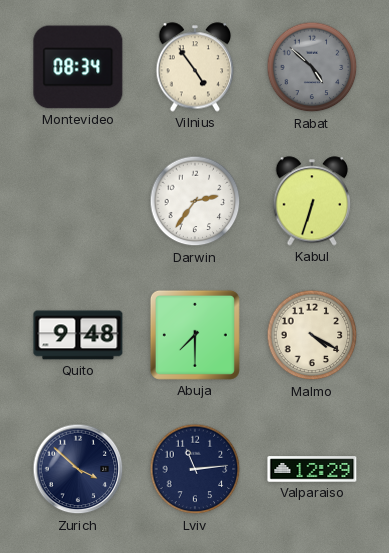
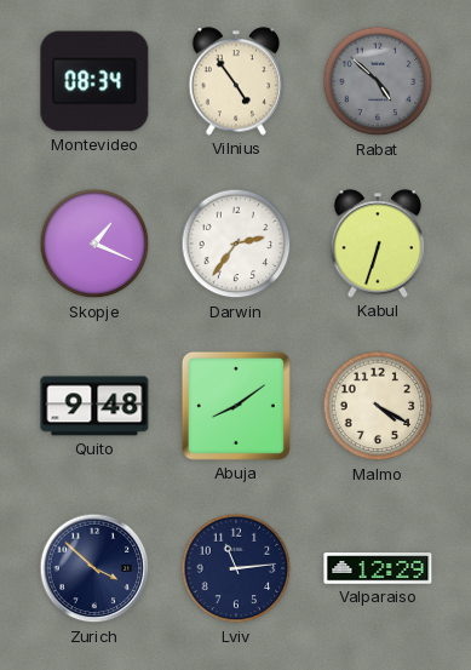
Skopje: none -> 1:19 (94, 244)
Abuja: 7:30 -> 8:09 (236, 406)
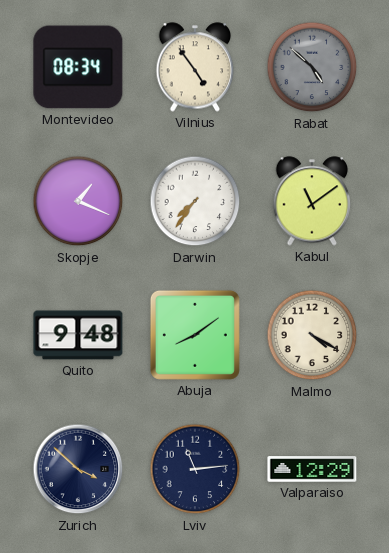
Darwin: 2:36 -> 7:36 (195, 201)
Kabul: 6:33 -> 11:09 (312, 201)
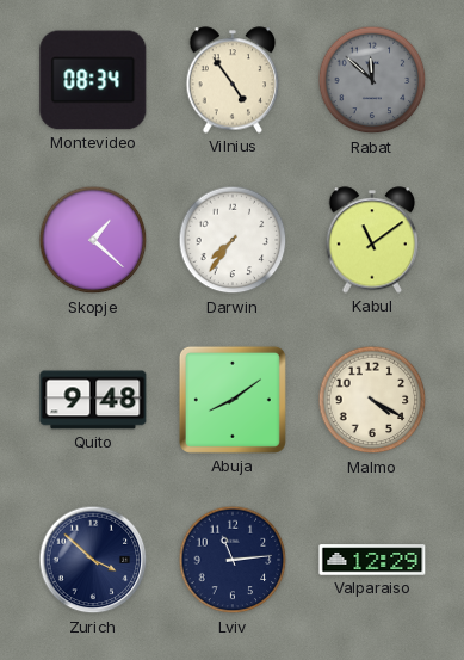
Rabat: 4:52 -> 11:52 (372, 80)
Skopje: 1:19 -> 1:22 (93, 240)
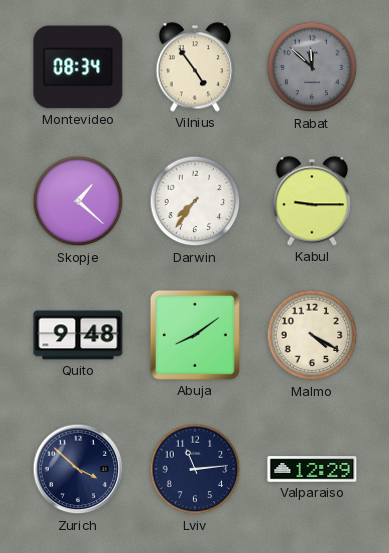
Kabul: 11:09 -> 9:15 (312, 201)
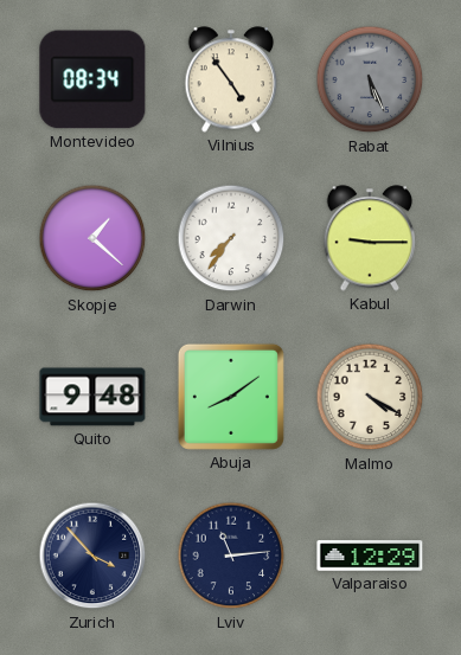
Rabat: 11:52 -> 5:26 (370, 79)
Zurich: 3:52 -> 3:53 (92, 556)
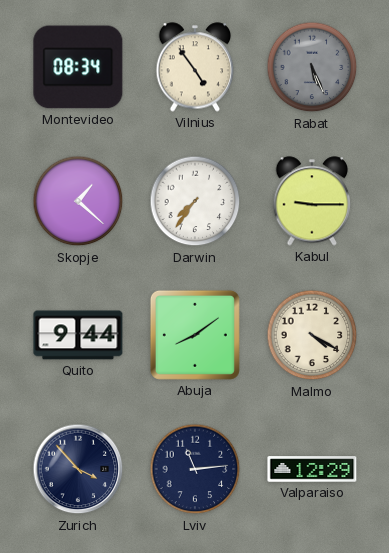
Quito: 9:48 -> 9:44 (78, 335)
